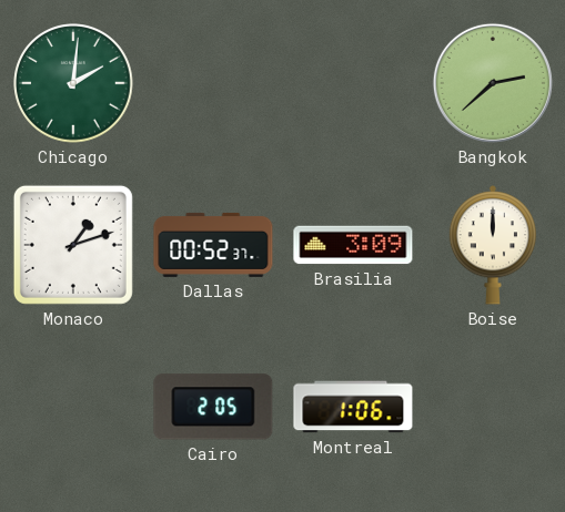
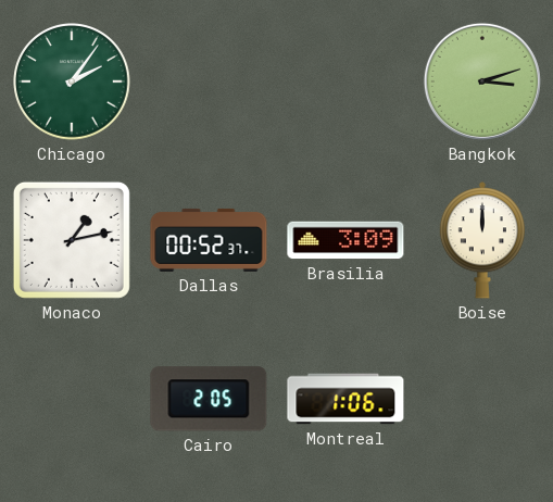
Chicago: 2:01 -> 2:06 (72, 81)
Bangkok: 2:38 -> 3:12 (482, 81)
Monaco: 1:12 -> 1:13 (72, 240)
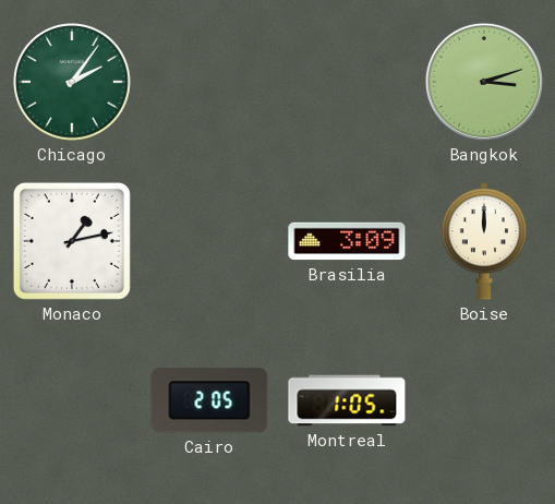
Dallas: 00:52 -> none (209, 240)
Montreal: 1:06 -> 1:05 (347, 400)
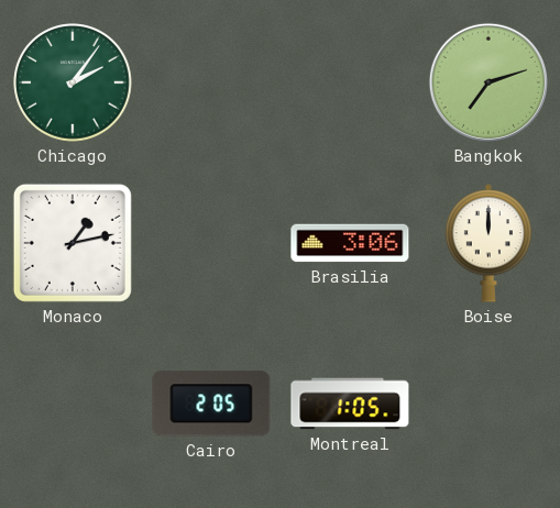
Bangkok: 3:12 -> 7:12 (488, 82)
Brasilia: 3:09 -> 3:06 (350, 243)
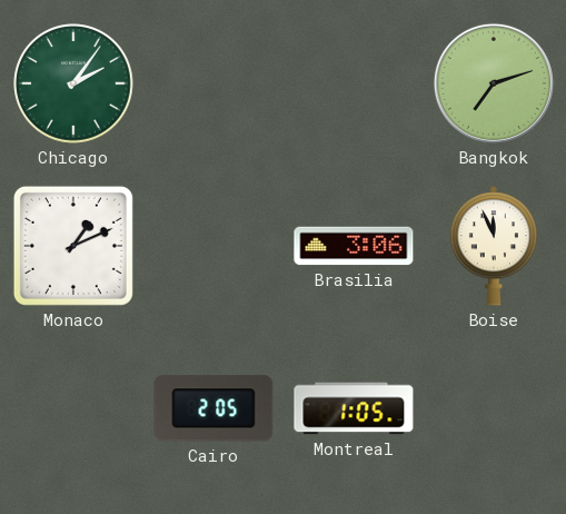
Monaco: 1:13 -> 1:11 (73, 246)
Boise: 12:00 -> 11:56 (493, 246)
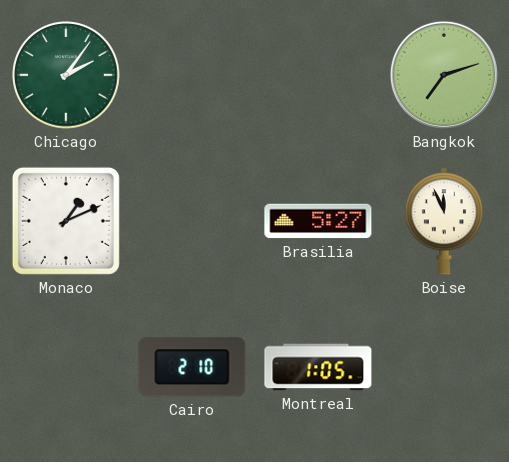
Brasilia: 3:06 -> 5:27 (318, 221)
Cairo: 2:05 -> 2:10 (192, 367)
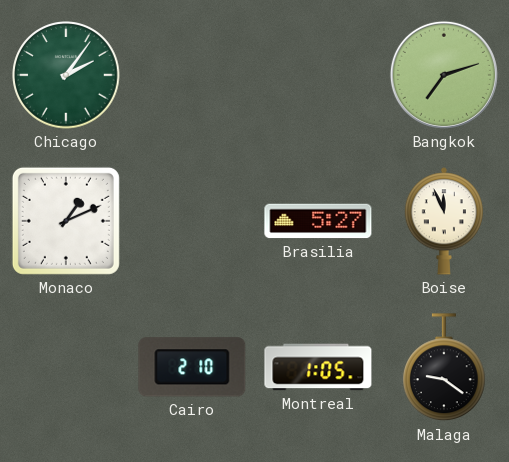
Malaga: none -> 9:21 (445, 368)
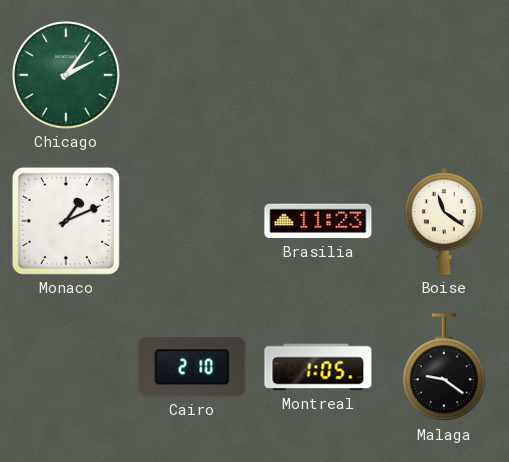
Bangkok: 7:12 -> none (444, 75)
Brasilia: 5:27 -> 11:23 (318, 221)
Boise: 11:56 -> 11:21 (443, 221)
